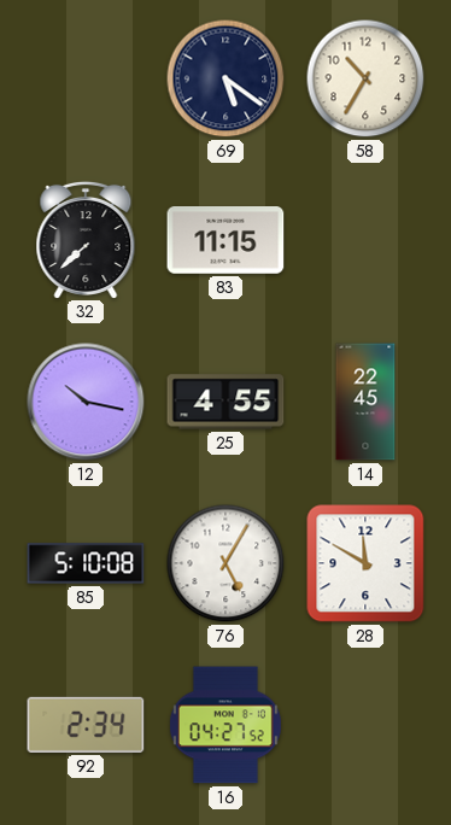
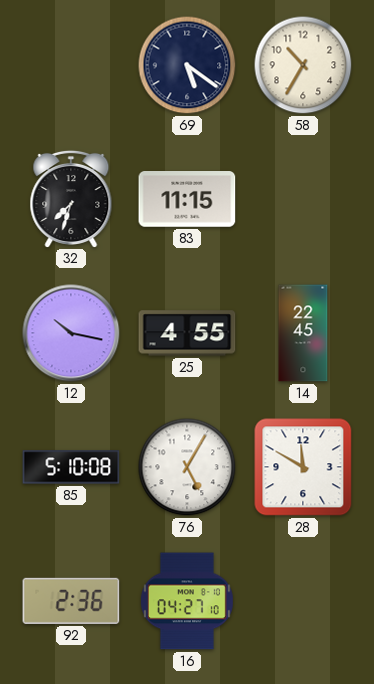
32: 7:38 -> 7:33 (71, 198)
92: 2:34 -> 2:36 (71, 601)
16: 04:27:52 -> 04:27:10 (187, 601)
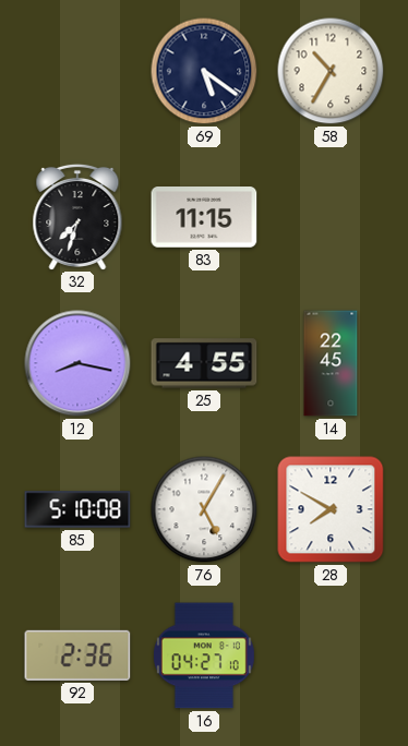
12: 10:17 -> 8:17 (77, 363)
28: 11:50 -> 7:50 (331, 509)
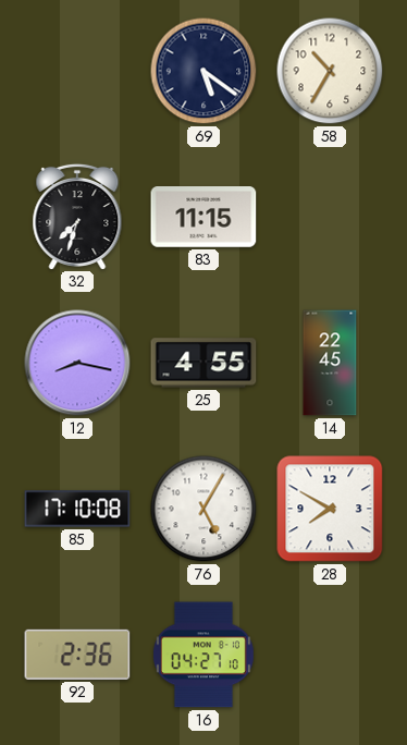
85: 5:10 -> 17:10 (77, 509)
